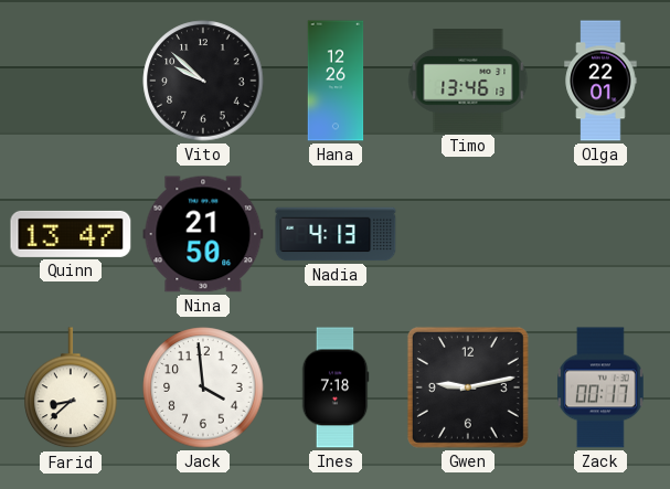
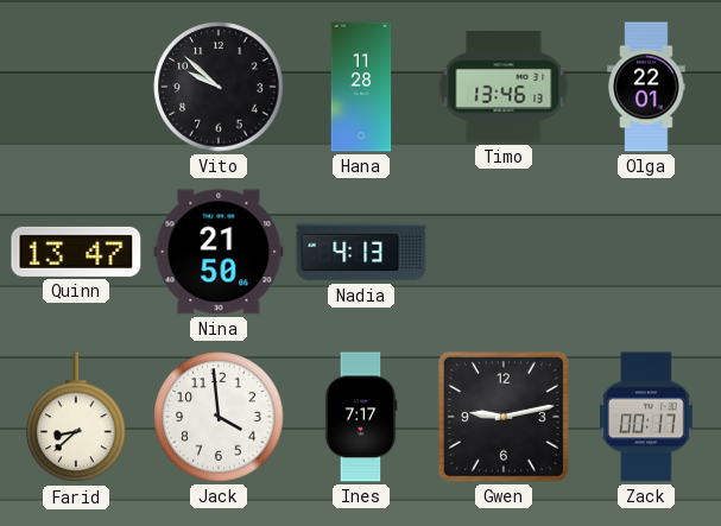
Hana: 12:26 -> 11:28 (361, 87)
Ines: 7:18 -> 7:17 (361, 417)
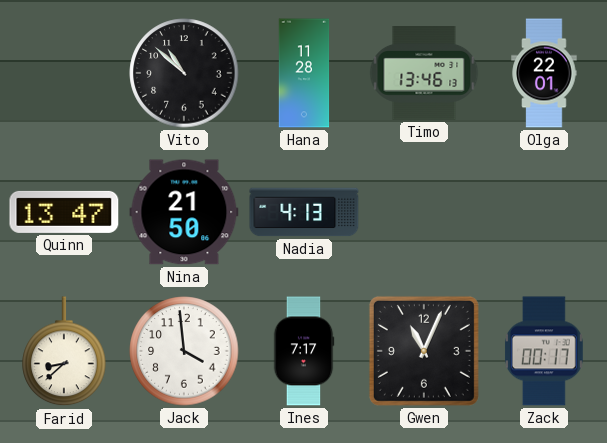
Vito: 9:52 -> 10:52 (184, 73)
Gwen: 9:13 -> 11:04 (424, 351)
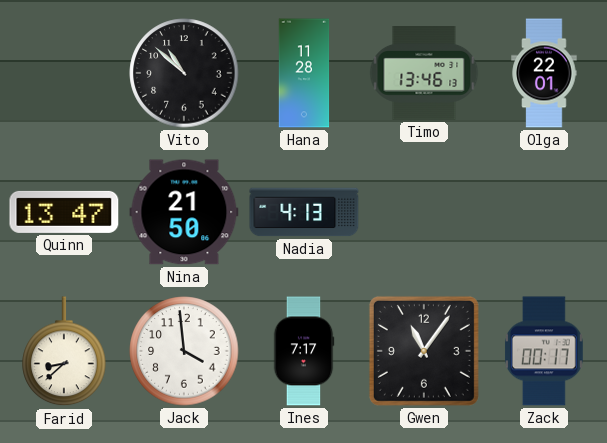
Gwen: 11:04 -> 11:06 (424, 351)
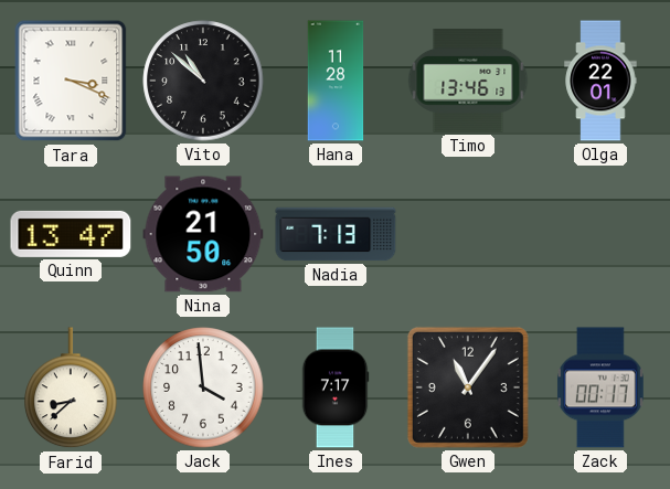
Tara: none -> 3:19 (71, 81)
Nadia: 4:13 -> 7:13 (336, 234)
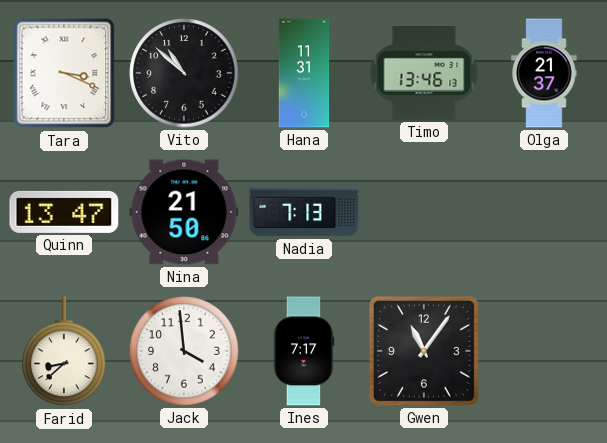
Hana: 11:28 -> 11:31 (304, 73)
Olga: 22:01 -> 21:37 (544, 73)
Zack: 00:17 -> none (600, 387)
